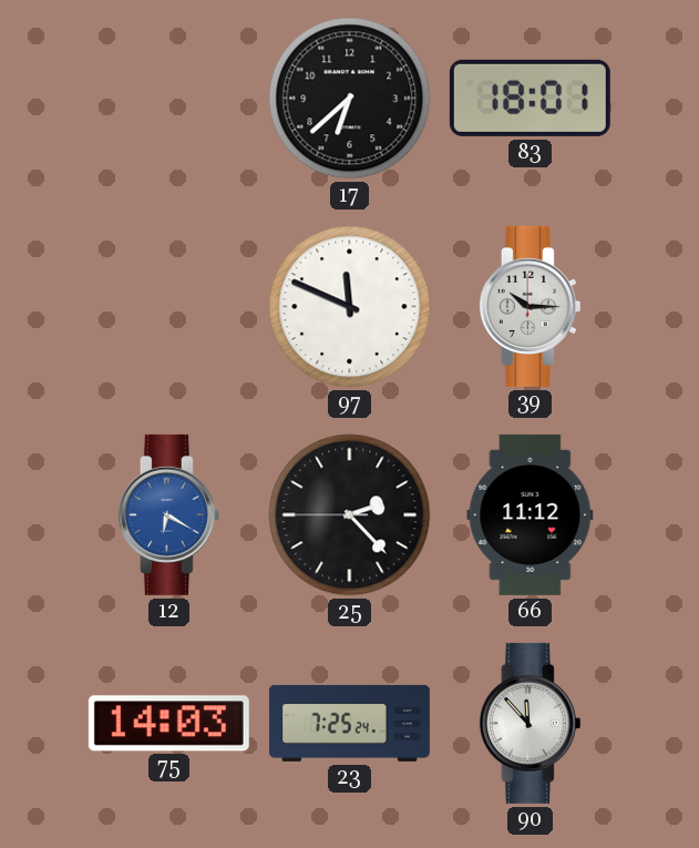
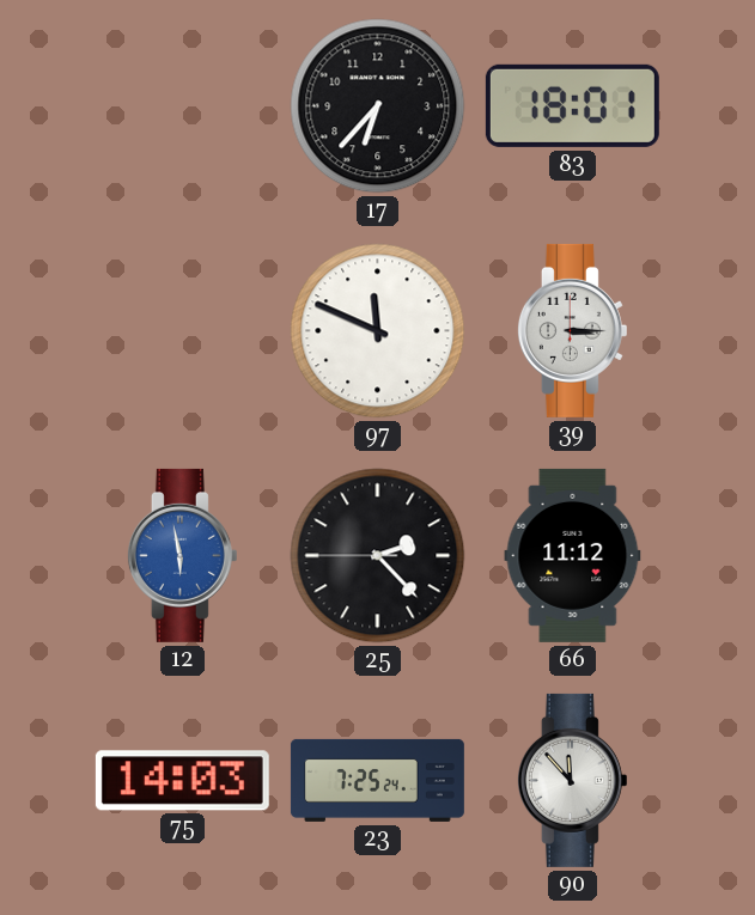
17: 6:38 -> 6:37 (378, 106)
39: 10:15 -> 3:15 (572, 330)
12: 6:20 -> 5:58 (182, 555)
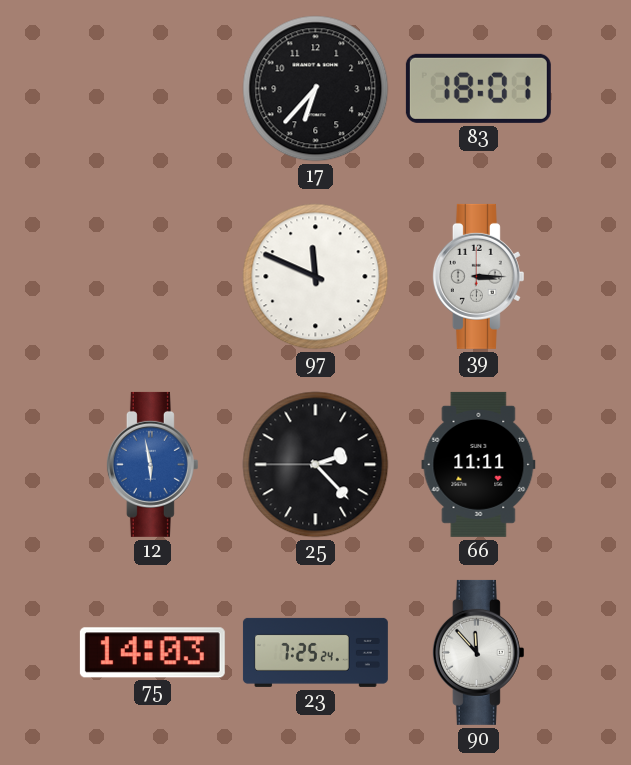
66: 11:12 -> 11:11 (479, 464)
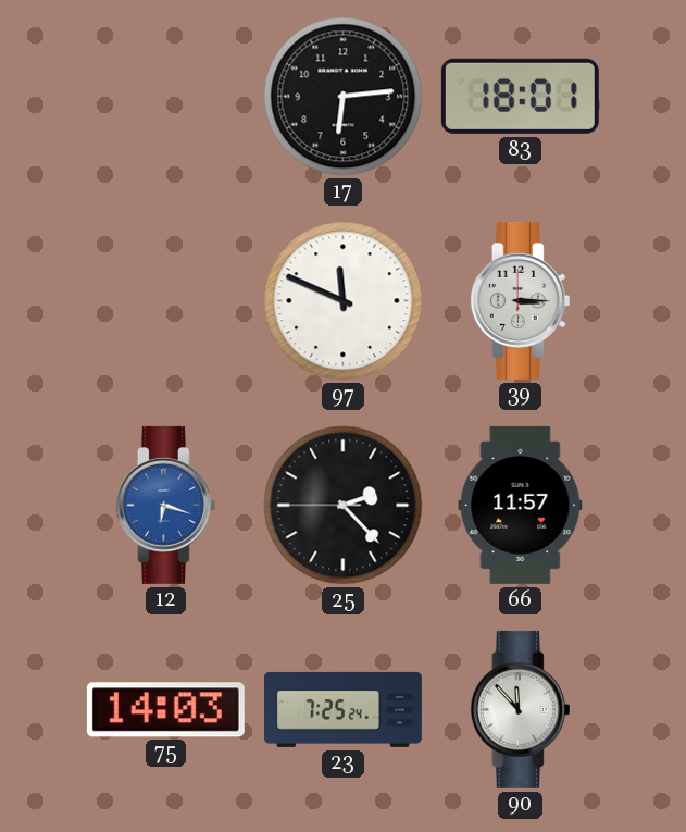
17: 6:37 -> 6:14 (344, 97)
12: 5:58 -> 6:18 (165, 505)
66: 11:11 -> 11:57 (521, 505)
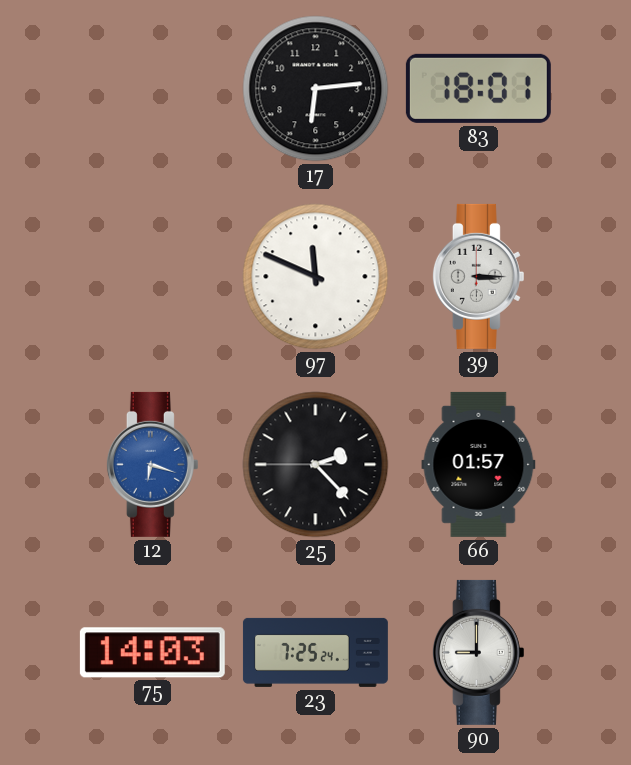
66: 11:57 -> 01:57 (479, 464)
90: 11:53 -> 9:00 (478, 652)
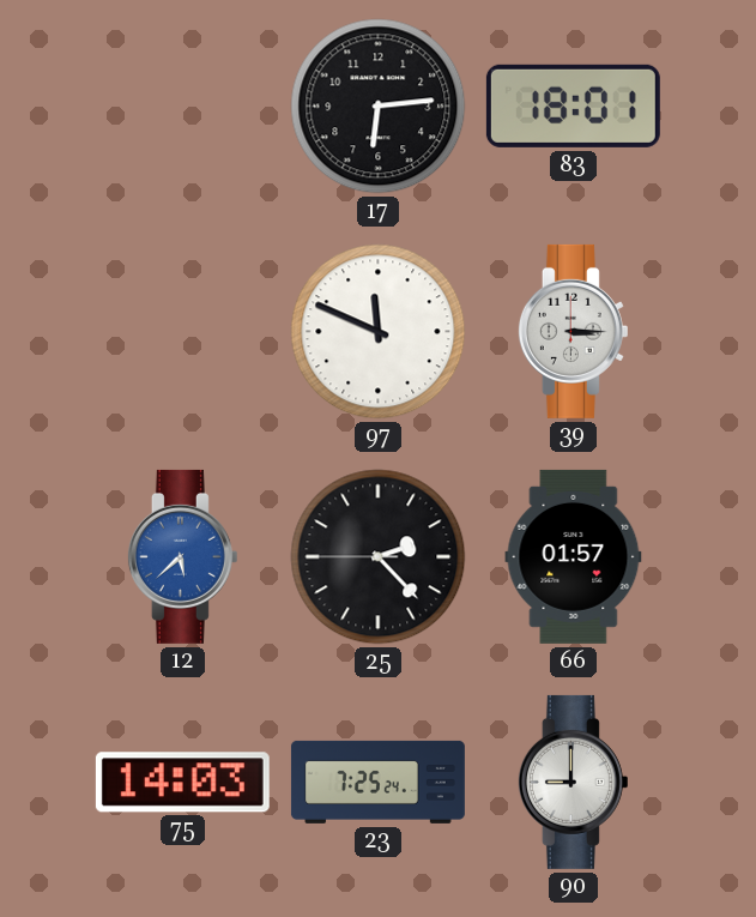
12: 6:18 -> 5:38 (182, 556)
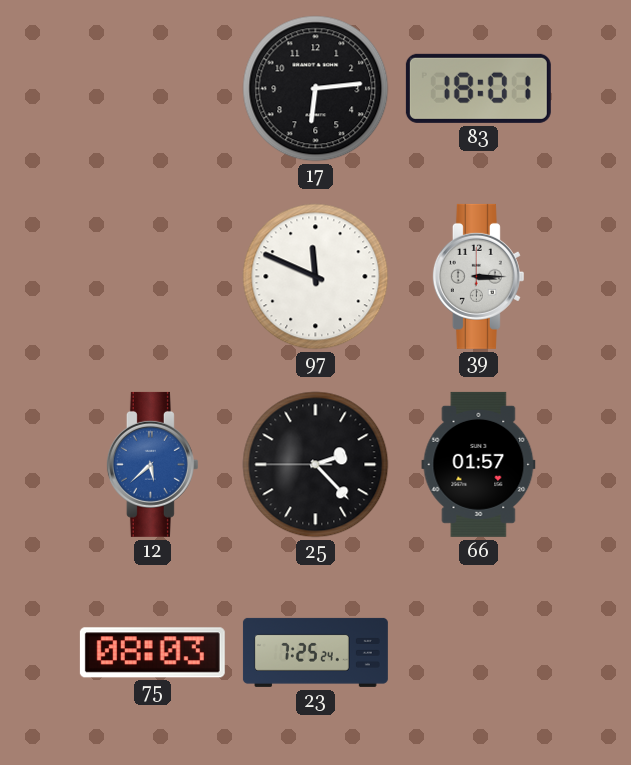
75: 14:03 -> 08:03 (152, 653)
90: 9:00 -> none (573, 782)
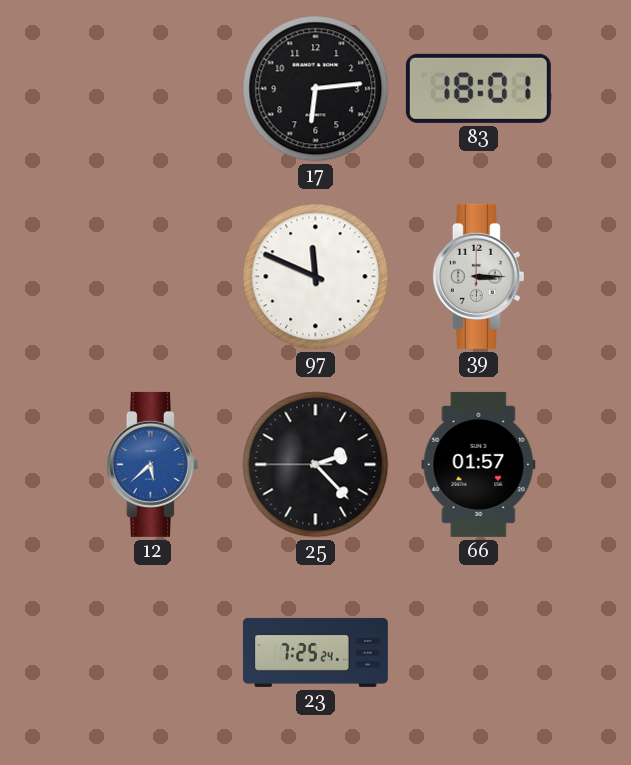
75: 08:03 -> none (152, 653)
